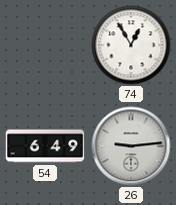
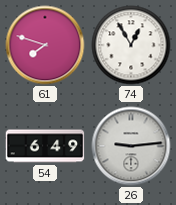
61: none -> 7:48 (45, 45)
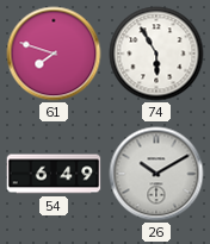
74: 12:55 -> 5:55 (156, 54)
26: 9:14 -> 10:10 (156, 174)
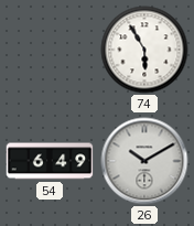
61: 7:48 -> none (54, 54)
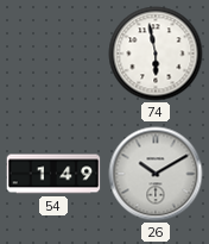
74: 5:55 -> 5:58 (156, 54)
54: 6:49 -> 1:49 (53, 174)
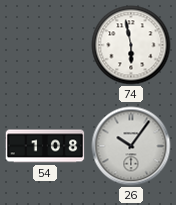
54: 1:49 -> 1:08 (45, 146)
26: 10:10 -> 10:06 (131, 146)
